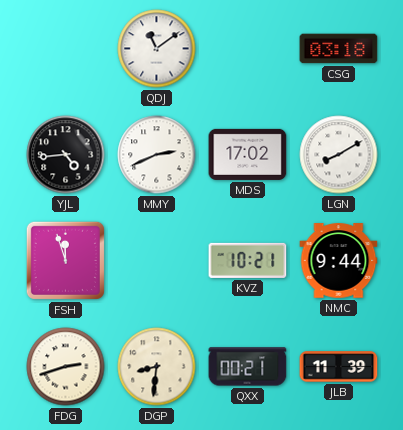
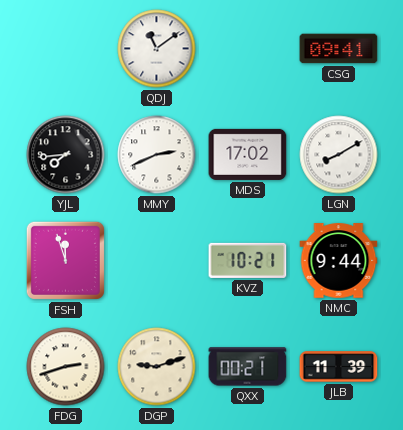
CSG: 03:18 -> 09:41 (339, 49)
YJL: 4:44 -> 7:44 (66, 155)
DGP: 8:31 -> 9:12 (157, 367)
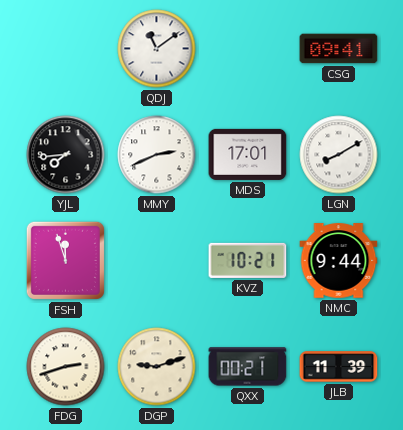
MDS: 17:02 -> 17:01 (248, 154)
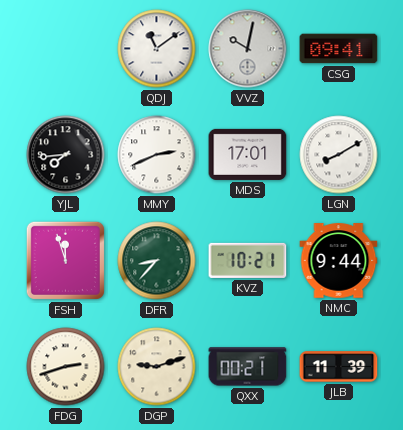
VVZ: none -> 10:02 (248, 49)
DFR: none -> 8:37 (157, 261)
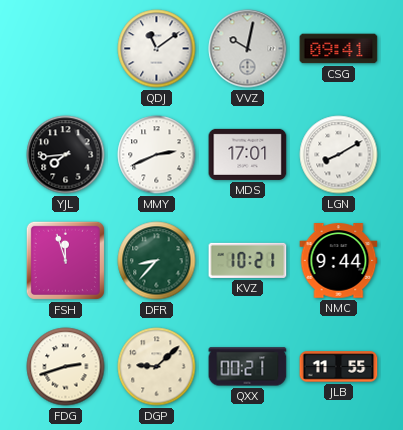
DGP: 9:12 -> 9:08 (157, 367)
JLB: 11:39 -> 11:55 (339, 367)
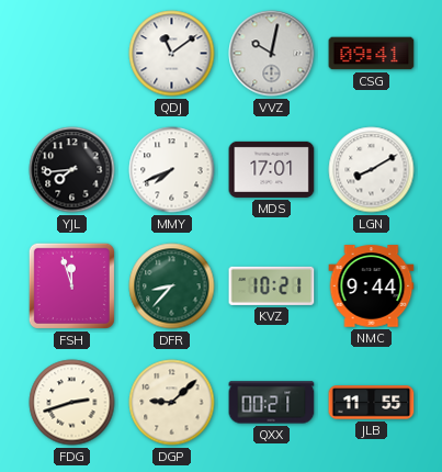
MMY: 2:41 -> 7:41 (172, 170)
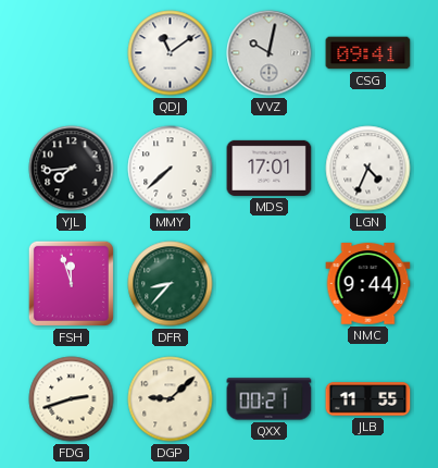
MMY: 7:41 -> 7:38 (171, 169)
LGN: 8:10 -> 4:34 (368, 169)
KVZ: 10:21 -> none (272, 285)
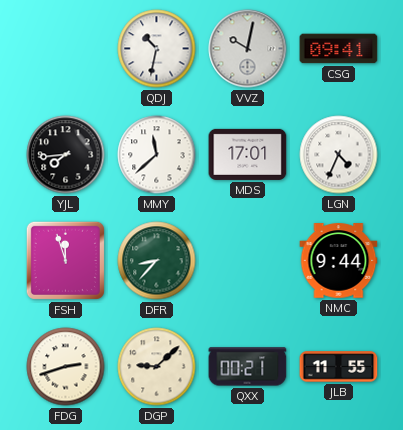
QDJ: 11:09 -> 10:32 (157, 49)
MMY: 7:38 -> 11:38 (157, 155)
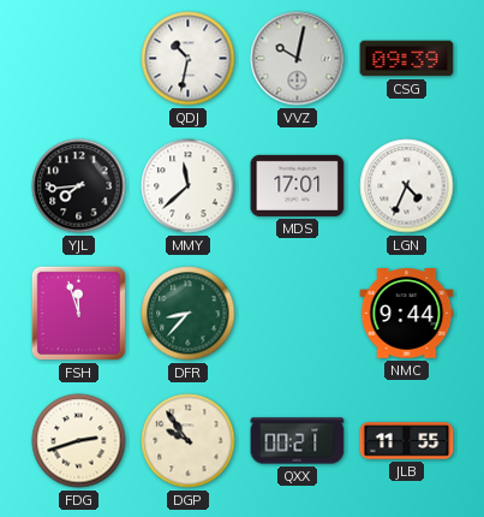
CSG: 09:41 -> 09:39 (407, 59)
DGP: 9:08 -> 9:54 (189, 441)
